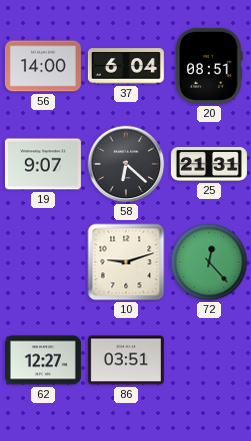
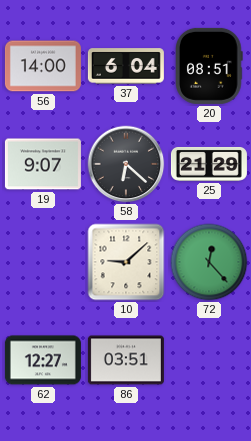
25: 21:31 -> 21:29 (209, 164)
10: 9:12 -> 9:08 (126, 262)
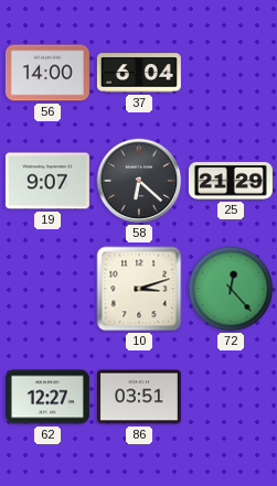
20: 08:51 -> none (210, 66)
10: 9:08 -> 3:12 (139, 289)
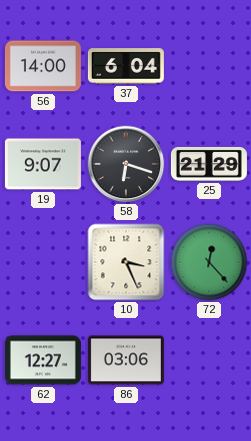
58: 6:22 -> 6:18 (126, 164)
10: 3:12 -> 3:26 (126, 262)
86: 03:51 -> 03:06 (126, 360)
